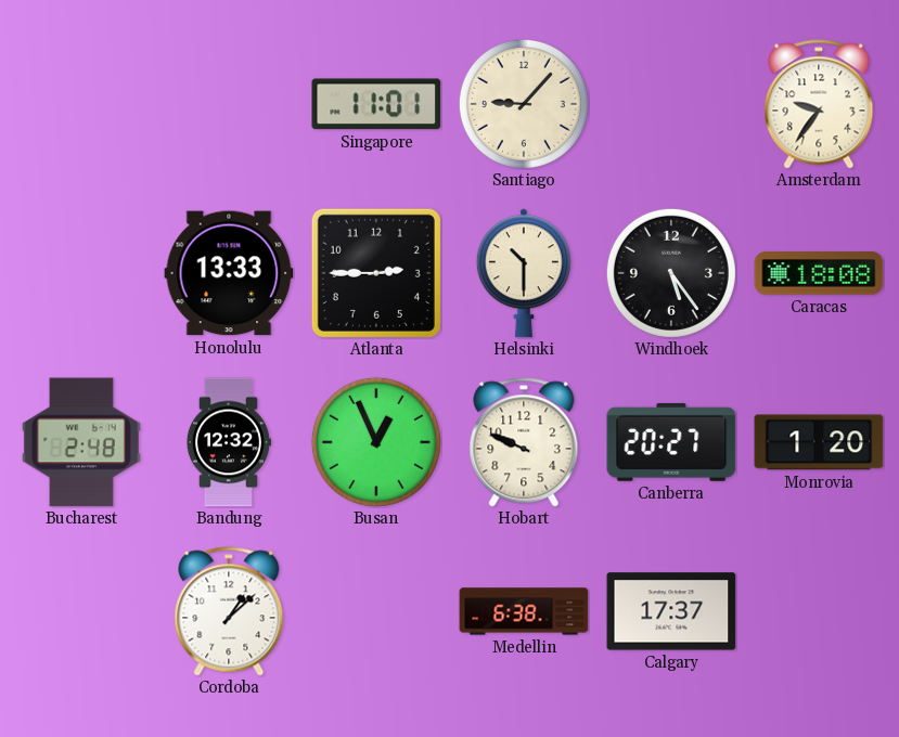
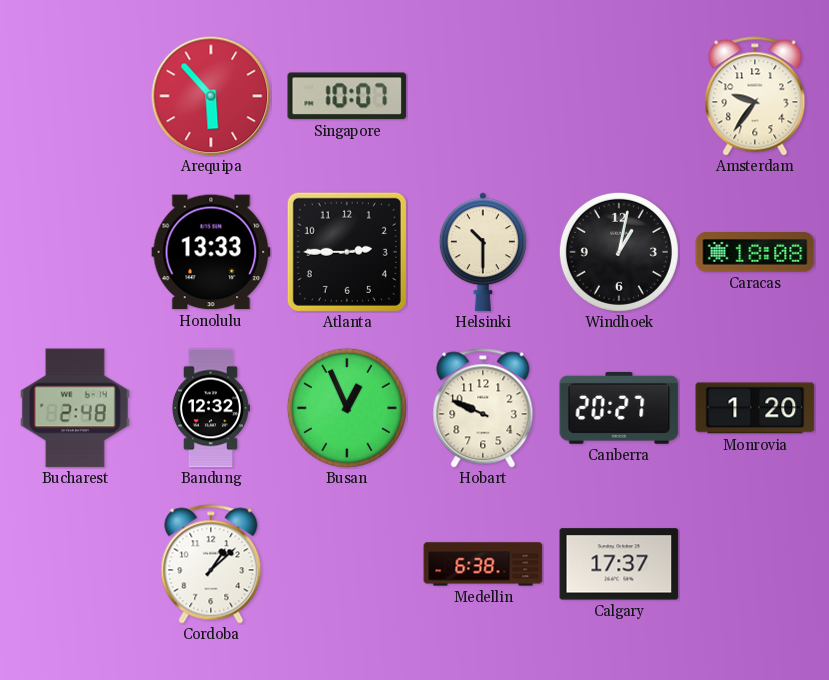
Arequipa: none -> 5:53 (211, 96)
Singapore: 11:01 -> 10:07 (347, 96)
Santiago: 9:07 -> none (524, 104)
Windhoek: 5:24 -> 1:02 (619, 252)
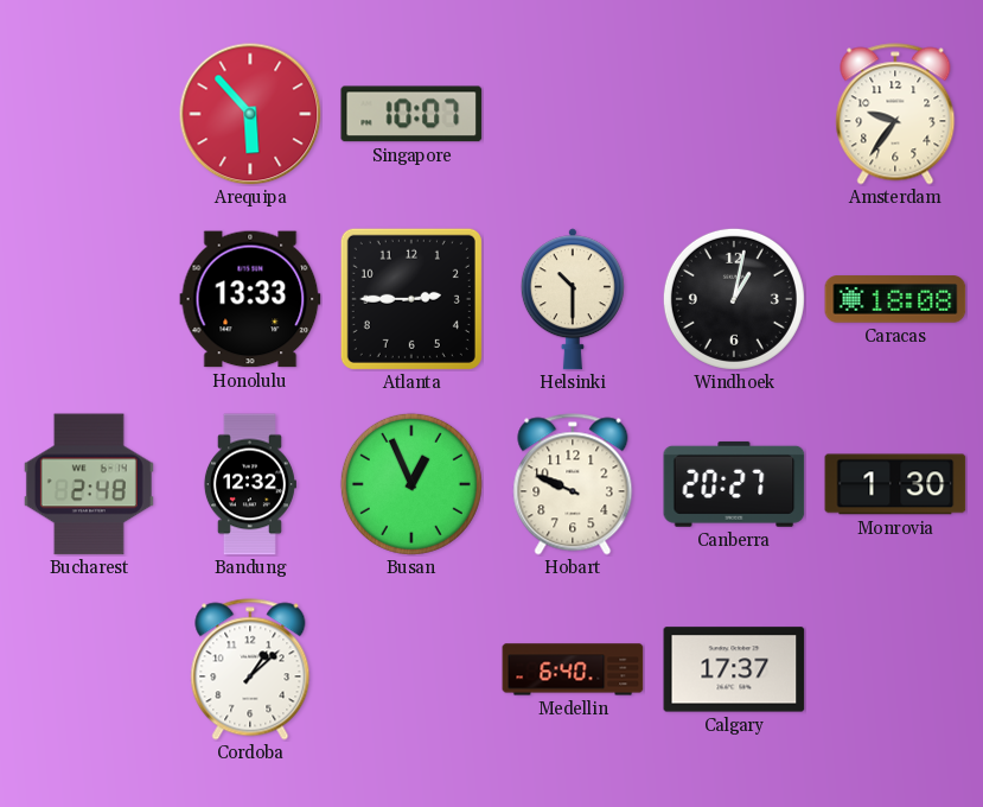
Monrovia: 1:20 -> 1:30 (895, 484)
Medellin: 6:38 -> 6:40 (573, 669)
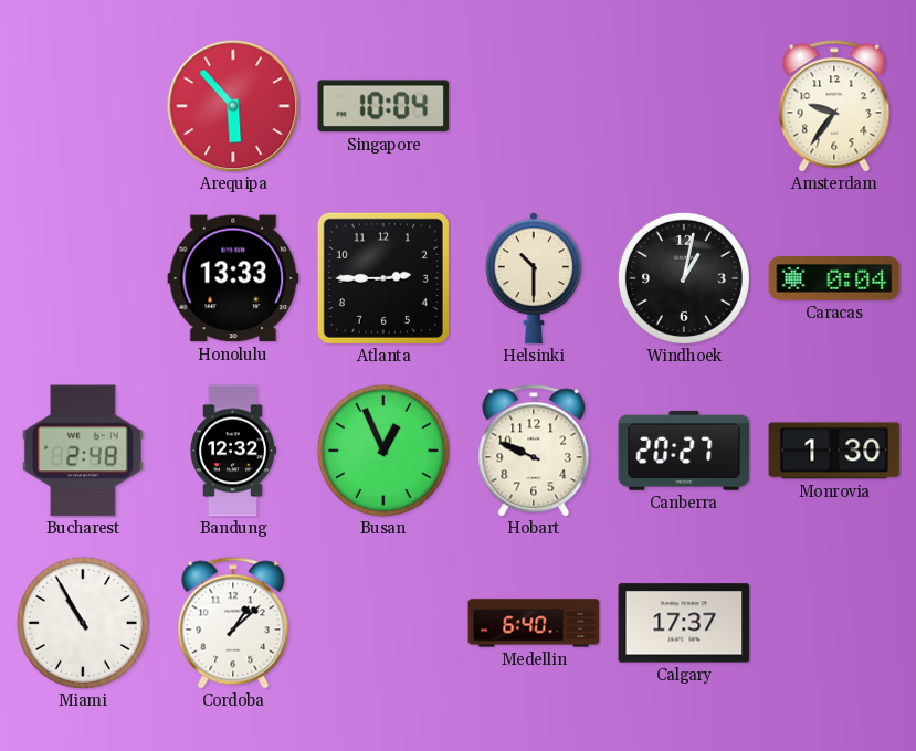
Singapore: 10:07 -> 10:04 (383, 106)
Caracas: 18:08 -> 0:04 (834, 278)
Miami: none -> 10:55 (83, 623)
